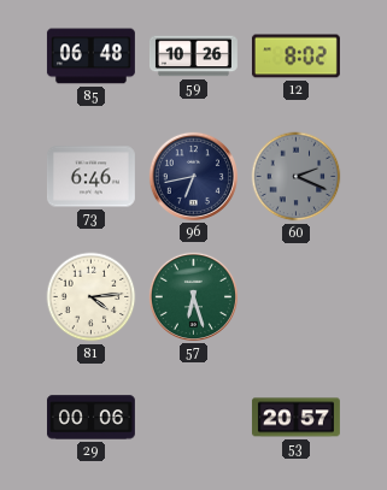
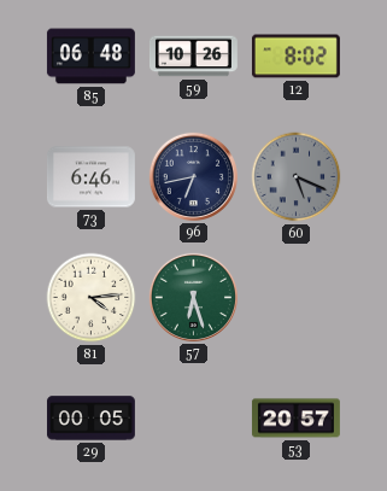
60: 2:19 -> 5:19 (297, 177)
29: 00:06 -> 00:05 (90, 419)
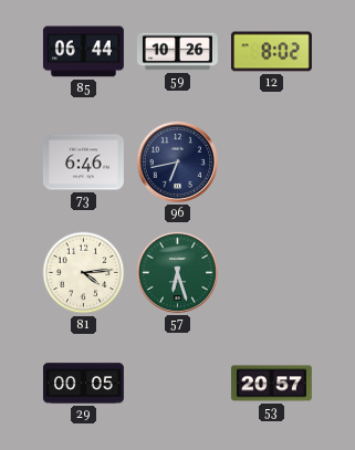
85: 06:48 -> 06:44 (83, 52)
60: 5:19 -> none (297, 177)
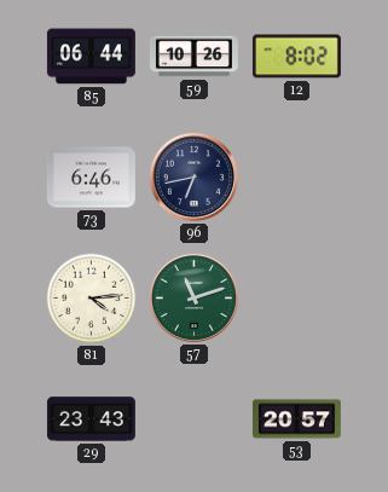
57: 6:27 -> 11:12 (193, 297)
29: 00:05 -> 23:43 (91, 419)
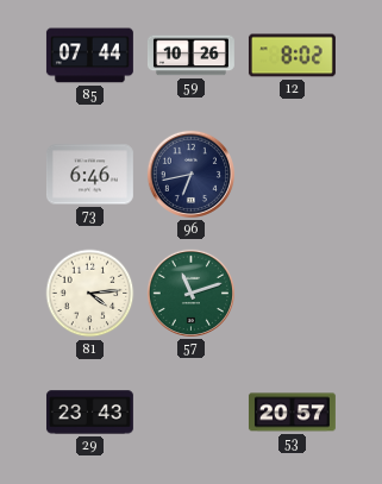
85: 06:44 -> 07:44 (89, 56)
